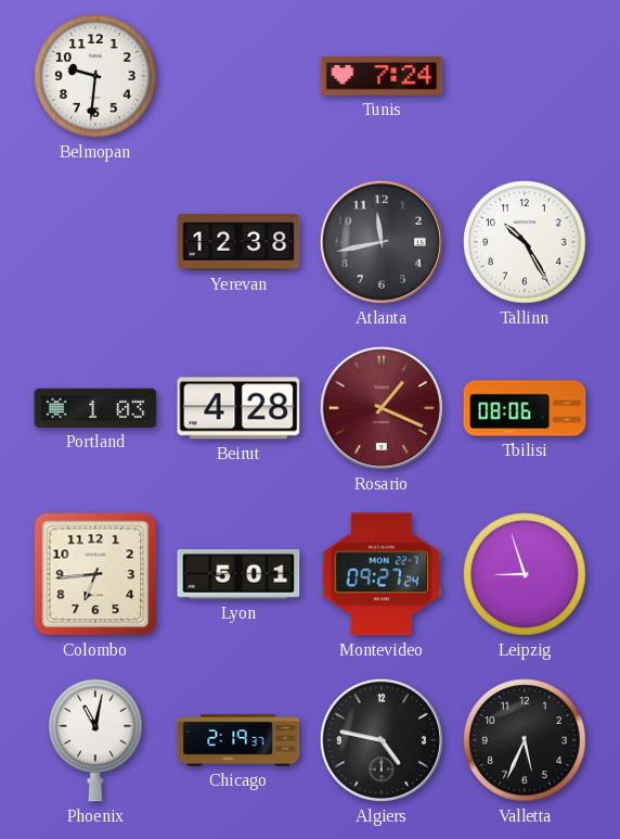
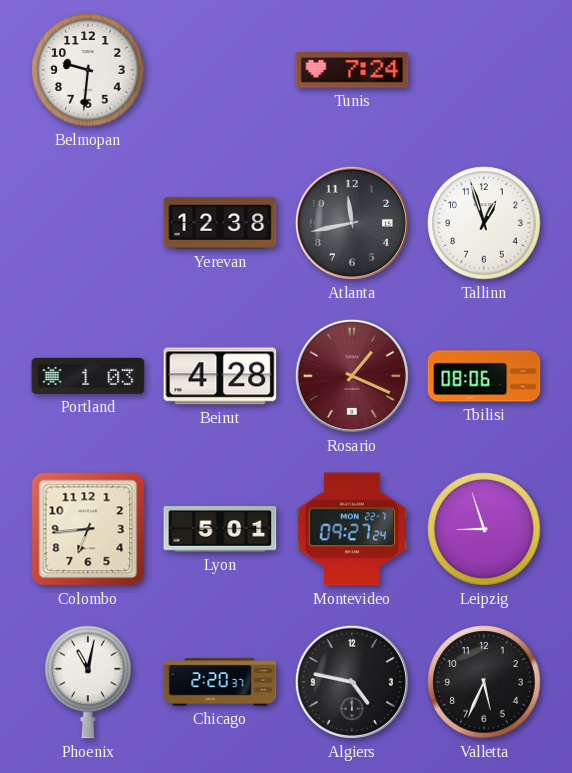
Tallinn: 10:25 -> 12:57 (484, 223)
Chicago: 2:19 -> 2:20 (220, 682)
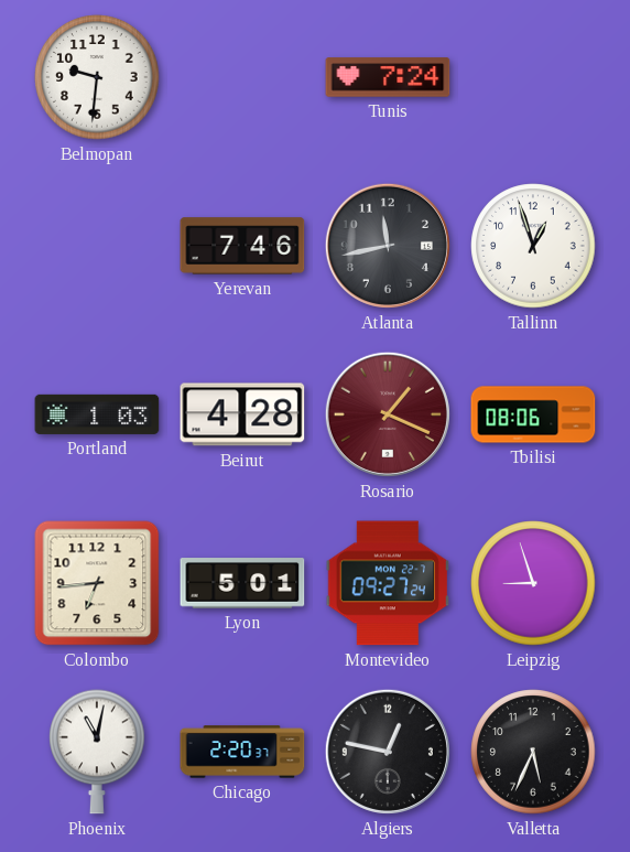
Yerevan: 12:38 -> 7:46 (242, 246)
Algiers: 4:47 -> 12:47 (388, 752)
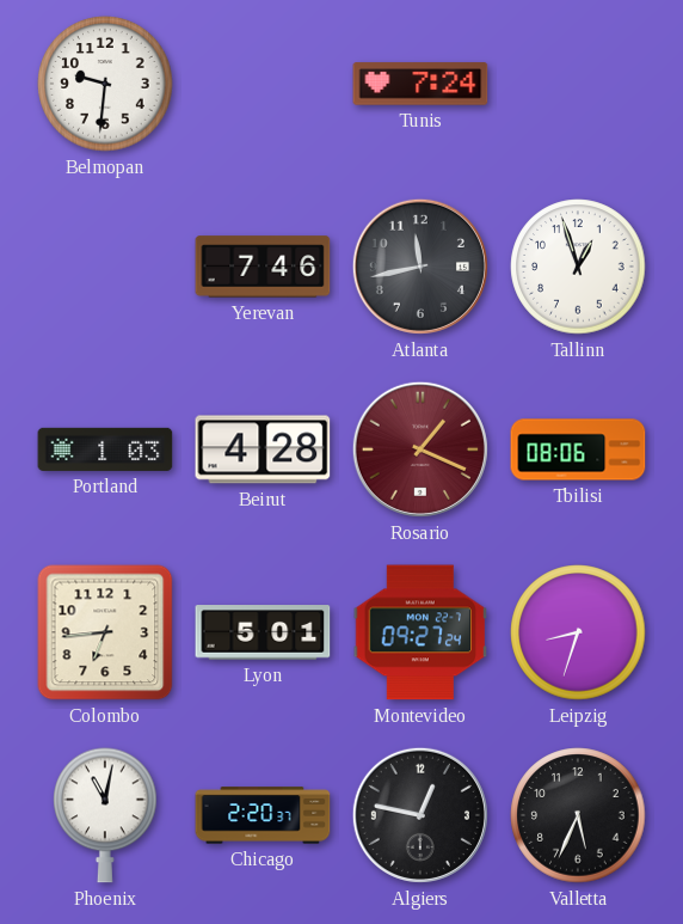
Leipzig: 8:57 -> 8:33 (578, 632)
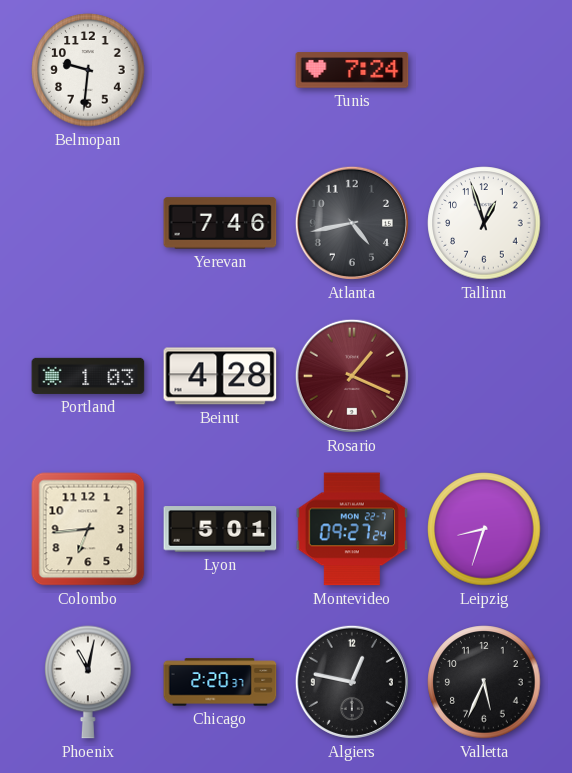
Atlanta: 11:43 -> 4:43 (352, 223)
Tbilisi: 08:06 -> none (578, 449)
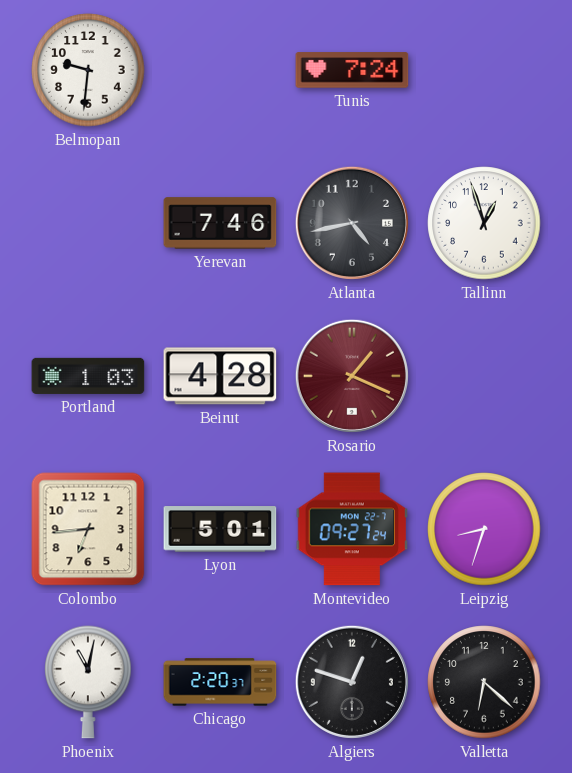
Algiers: 12:47 -> 12:48 (352, 682)
Valletta: 5:34 -> 6:22 (484, 682)
